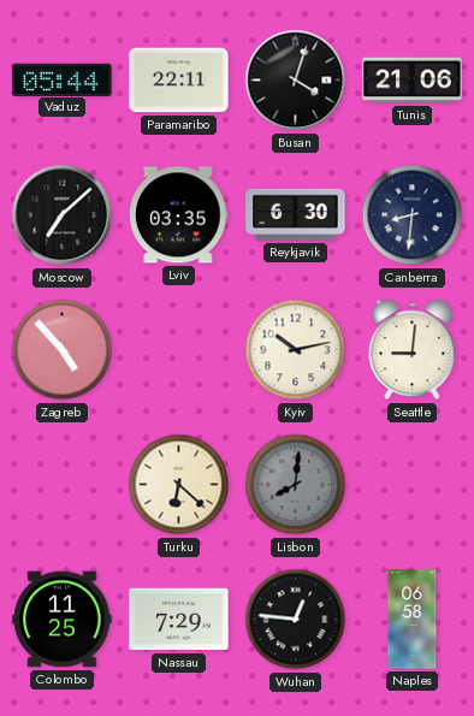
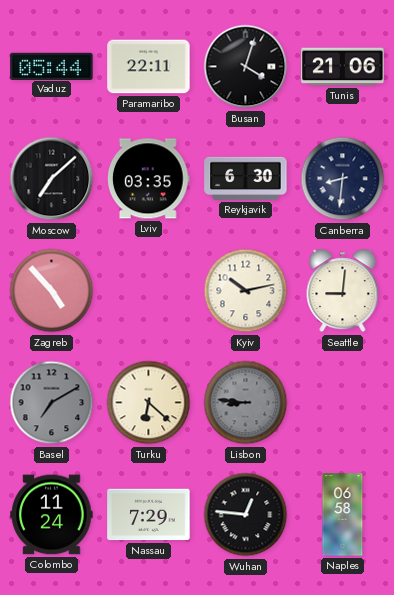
Basel: none -> 7:10 (52, 403)
Lisbon: 8:01 -> 8:46 (246, 403)
Colombo: 11:25 -> 11:24 (52, 515)
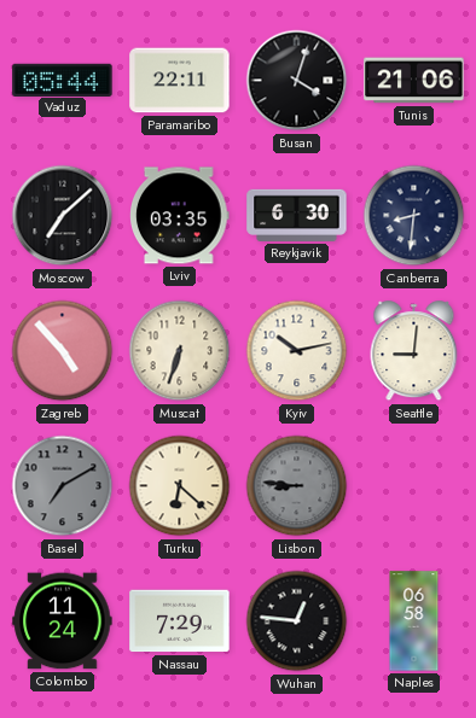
Muscat: none -> 6:33 (180, 351)
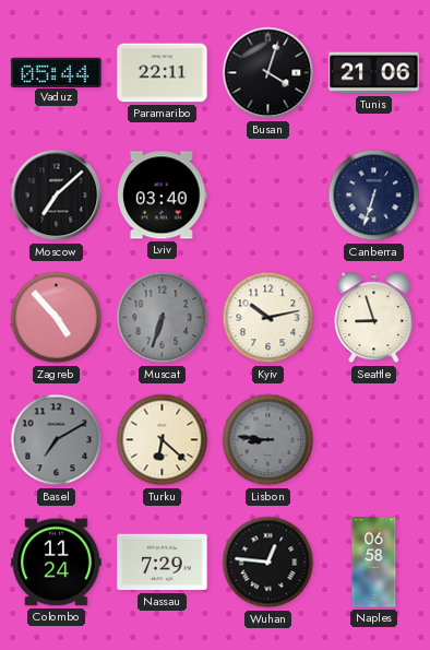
Lviv: 03:35 -> 03:40 (163, 196)
Reykjavik: 6:30 -> none (297, 215)
Canberra: 8:31 -> 6:33 (374, 196)
Muscat dial: cream -> grey (163, 318)
Seattle: 9:01 -> 8:57 (374, 318)
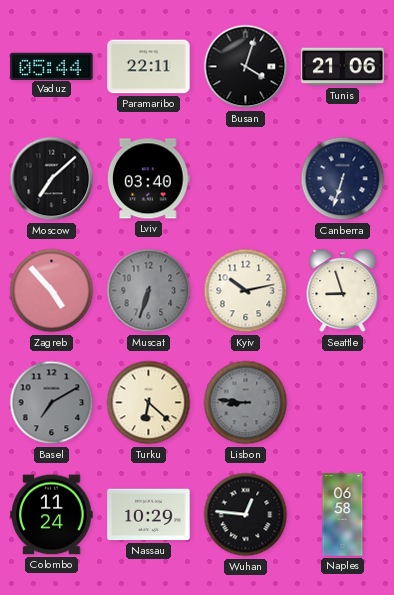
Nassau: 7:29 -> 10:29 (149, 515)
